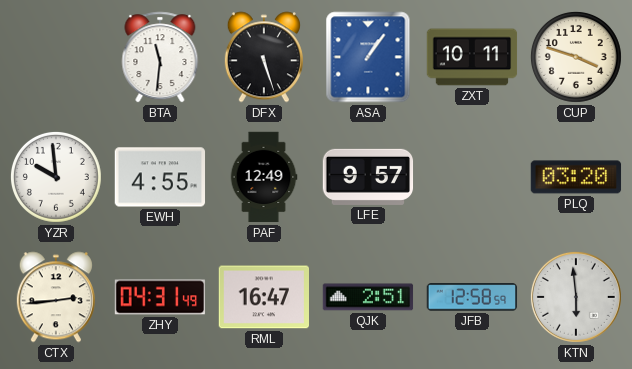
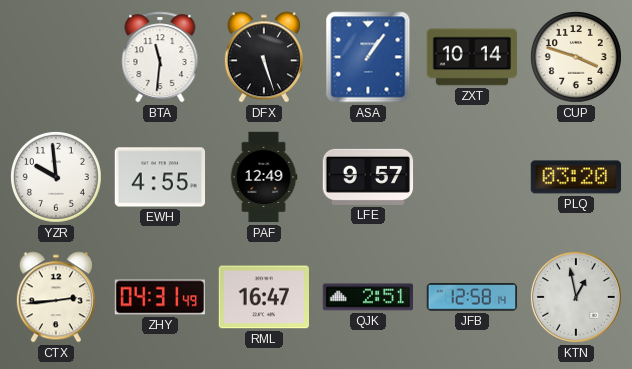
ZXT: 10:11 -> 10:14 (472, 57)
JFB: 12:58:59 -> 12:58:14 (472, 297)
KTN: 5:59 -> 12:58 (576, 297)
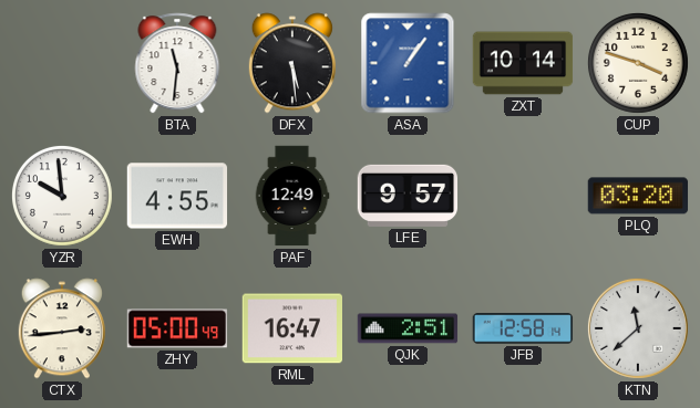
DFX: 5:27 -> 5:29 (292, 63)
ZHY: 04:31 -> 05:00 (177, 328)
KTN: 12:58 -> 11:38 (638, 328)
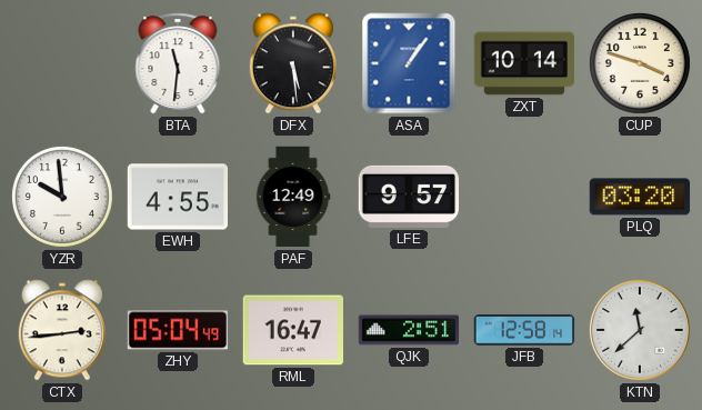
ZHY: 05:00 -> 05:04 (178, 330)
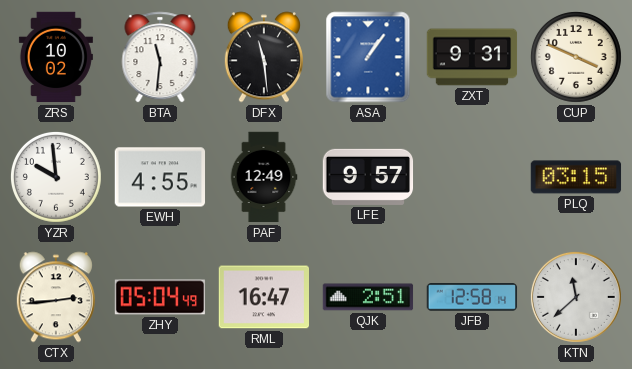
ZRS: none -> 10:02 (56, 57)
DFX: 5:29 -> 11:29 (264, 57)
ZXT: 10:14 -> 9:31 (472, 57)
CUP: 3:48 -> 3:49 (576, 57)
PLQ: 03:20 -> 03:15 (576, 177)
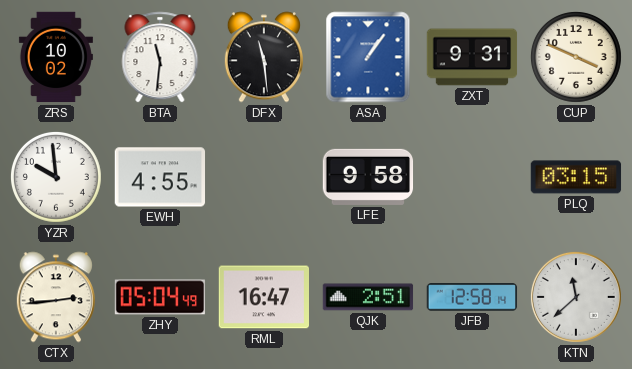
PAF: 12:49 -> none (264, 177)
LFE: 9:57 -> 9:58 (368, 177)
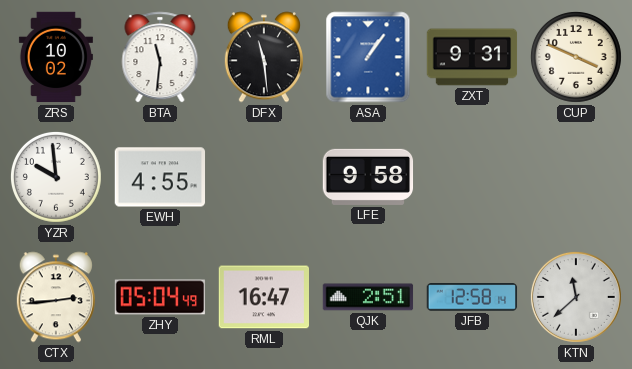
PLQ: 03:15 -> none (576, 177)
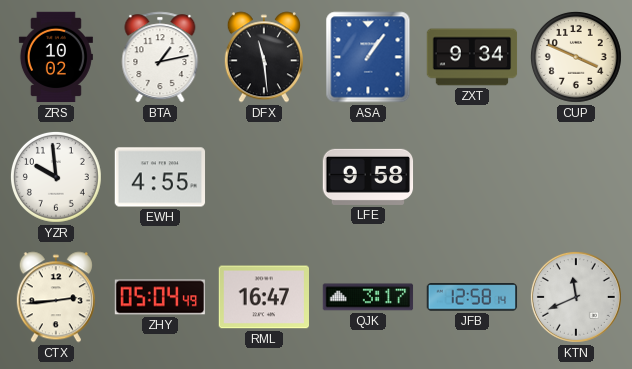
BTA: 11:31 -> 1:13 (160, 57)
ZXT: 9:31 -> 9:34 (472, 57)
QJK: 2:51 -> 3:17 (368, 297)
KTN: 11:38 -> 11:41 (576, 297)
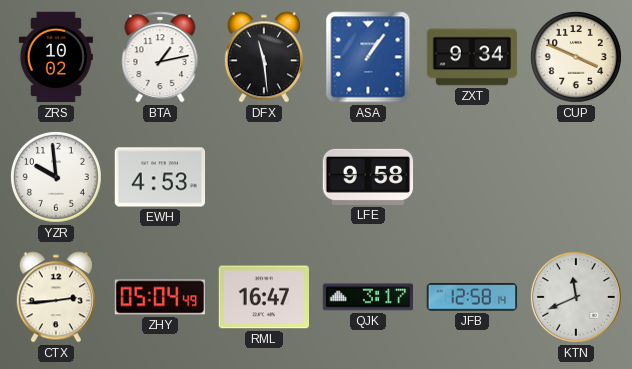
EWH: 4:55 -> 4:53 (160, 177)
